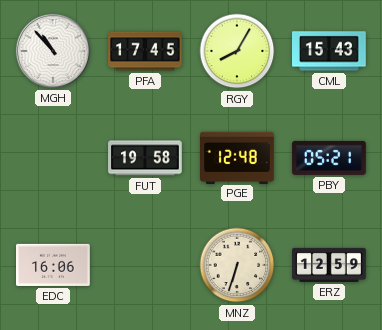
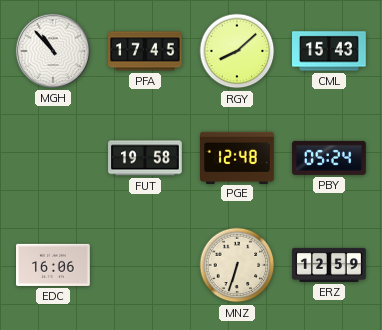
RGY: 8:05 -> 8:08 (237, 51)
PBY: 05:21 -> 05:24 (329, 158)
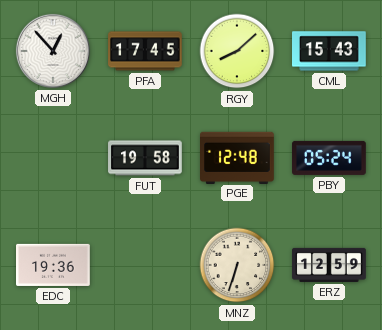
MGH: 10:53 -> 12:53 (53, 51)
EDC: 16:06 -> 19:36 (53, 265)
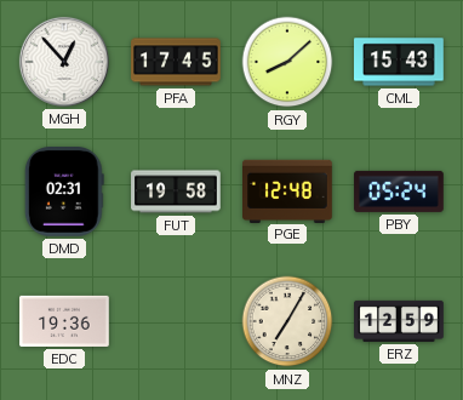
DMD: none -> 02:31 (64, 193)
MNZ: 6:33 -> 7:05 (287, 321)
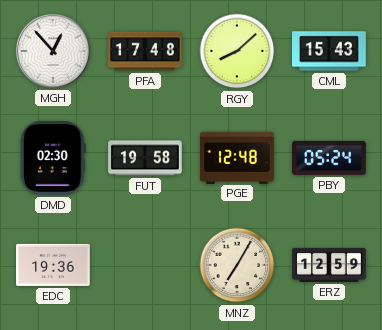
PFA: 17:45 -> 17:48 (145, 51)
DMD: 02:31 -> 02:30 (53, 159)
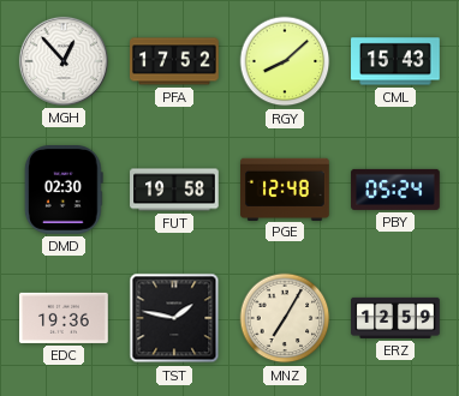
PFA: 17:48 -> 17:52 (174, 61)
TST: none -> 1:47 (174, 318)
